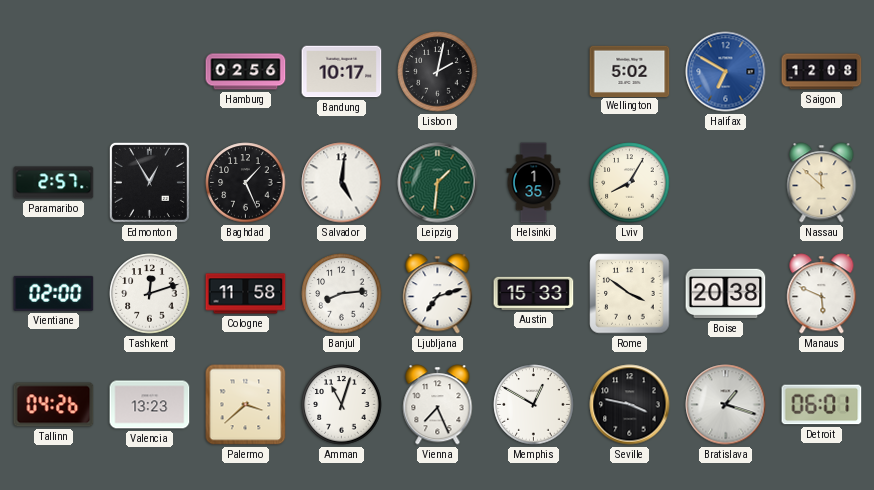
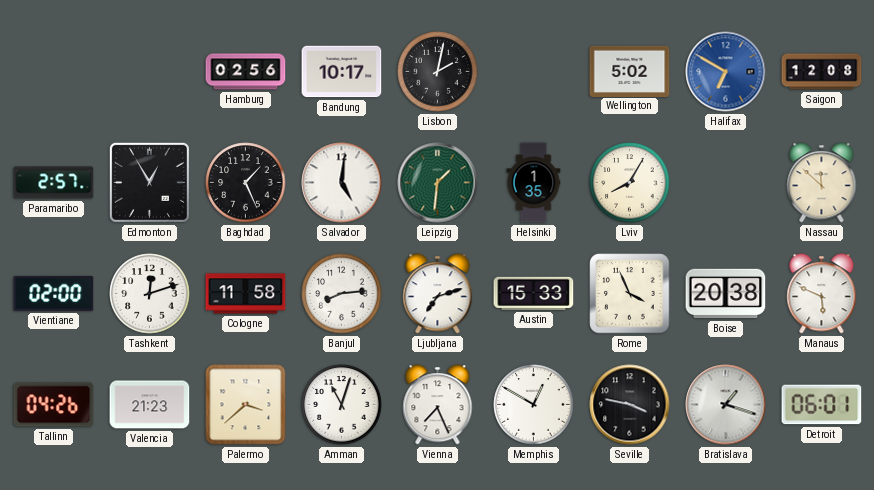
Rome: 3:51 -> 3:56 (630, 294)
Valencia: 13:23 -> 21:23 (150, 405)
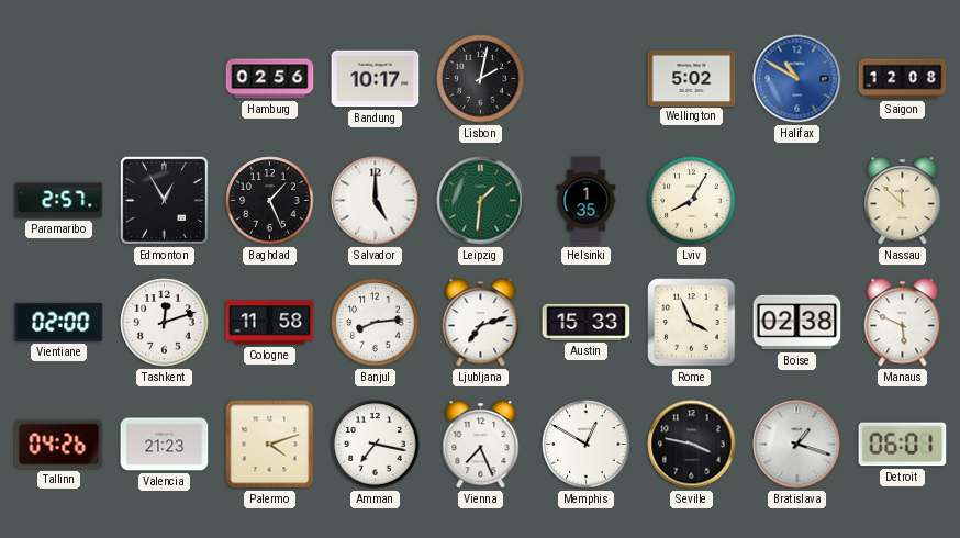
Halifax: 6:50 -> 10:50 (797, 79)
Salvador: 5:01 -> 5:00 (376, 201)
Boise: 20:38 -> 02:38 (797, 323)
Palermo: 3:38 -> 4:12 (270, 445)
Amman: 11:03 -> 7:17 (376, 445)
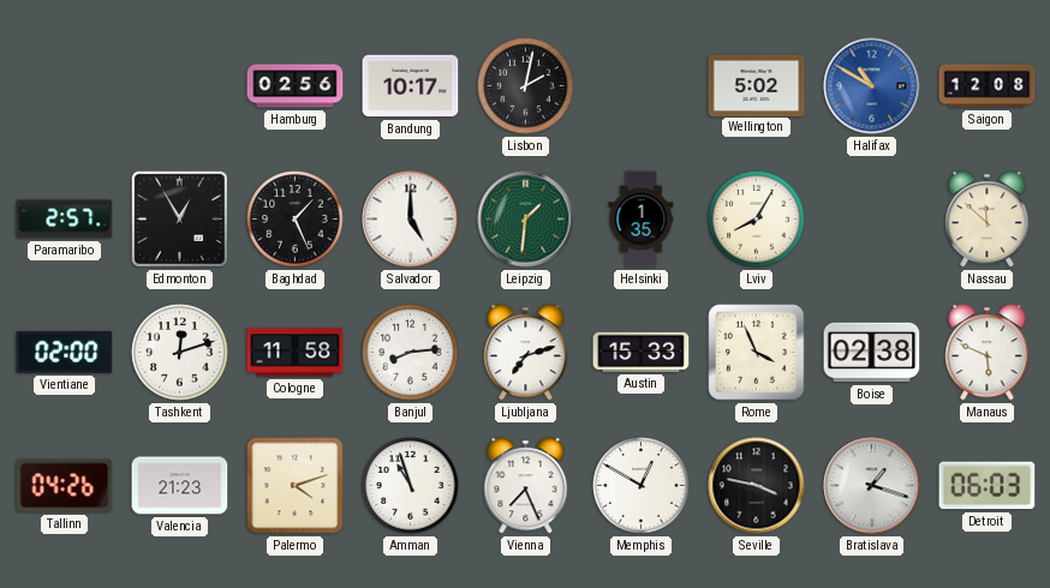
Amman: 7:17 -> 10:57 (411, 486)
Detroit: 06:01 -> 06:03 (988, 486)
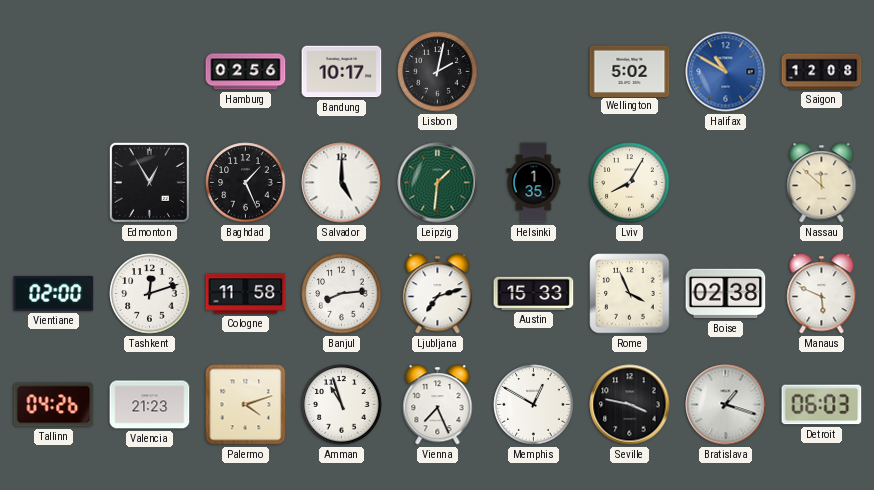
Paramaribo: 2:57 -> none (65, 220)
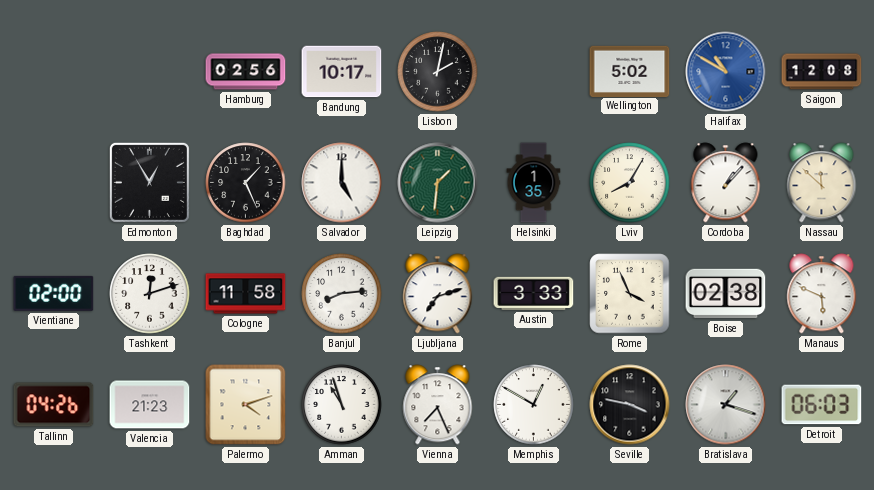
Cordoba: none -> 1:07 (726, 183)
Austin: 15:33 -> 3:33 (534, 293)
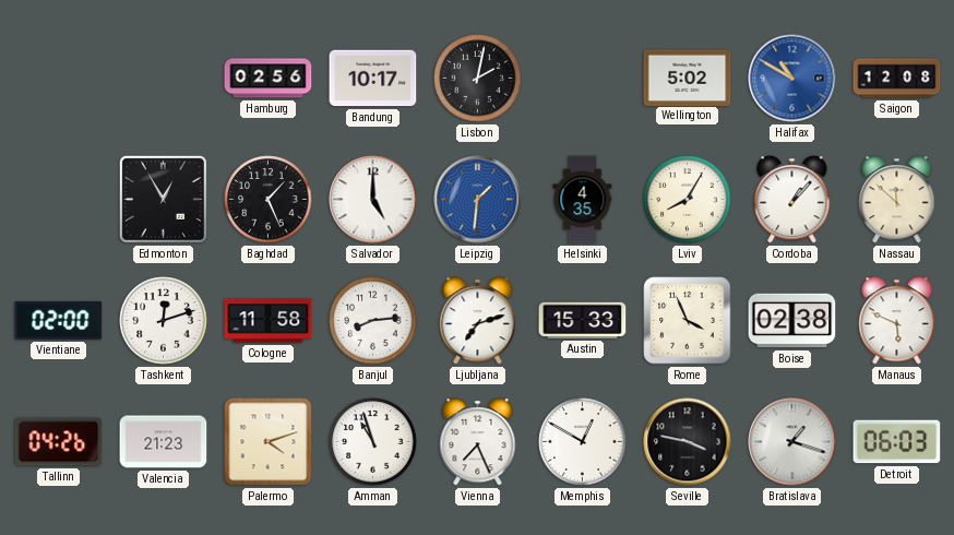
Leipzig dial: green -> blue (478, 200)
Helsinki: 1:35 -> 4:35 (583, 200)
Austin: 3:33 -> 15:33 (583, 320)
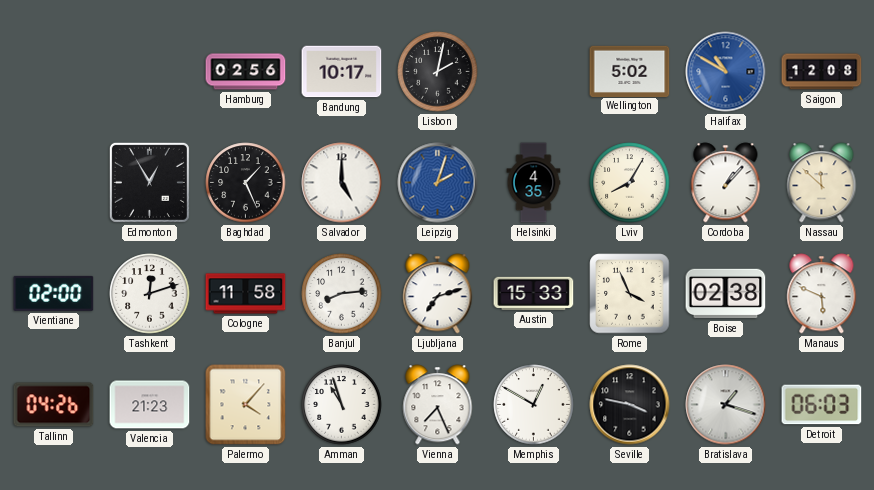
Leipzig: 1:31 -> 2:03 (438, 183)
Palermo: 4:12 -> 4:07 (246, 405)
